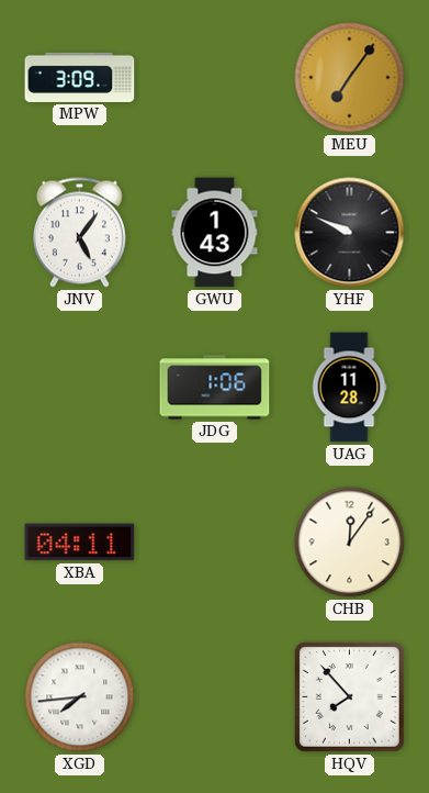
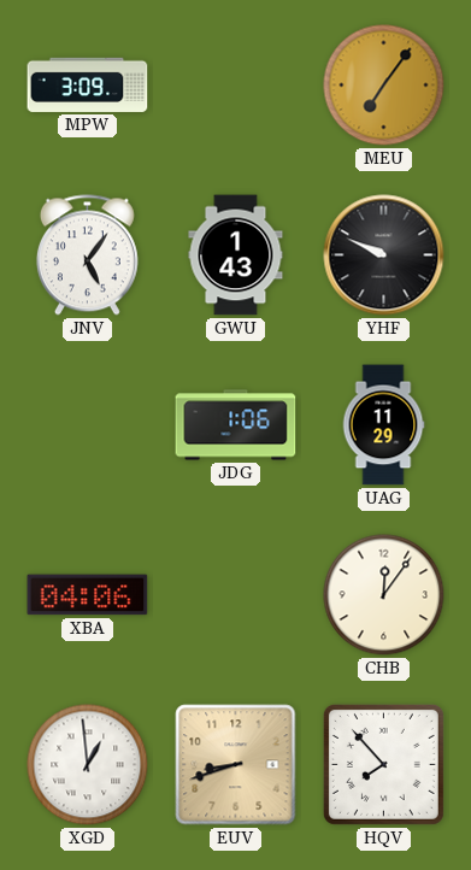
UAG: 11:28 -> 11:29 (383, 425)
XBA: 04:11 -> 04:06 (88, 595)
XGD: 7:44 -> 12:59 (88, 765)
EUV: none -> 8:42 (236, 765)
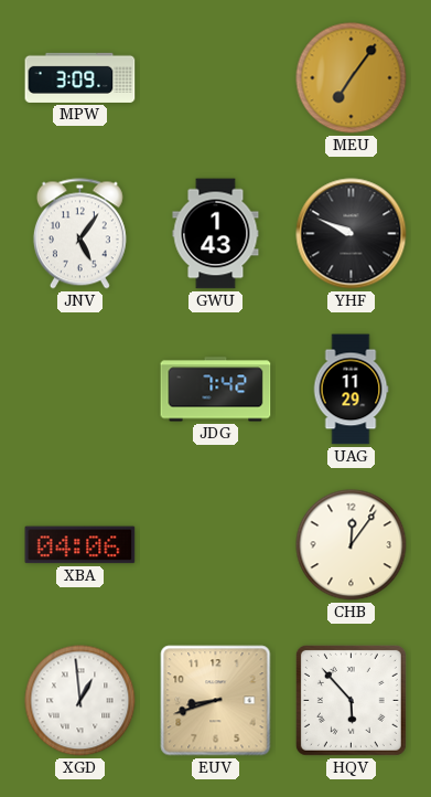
JDG: 1:06 -> 7:42 (216, 390)
HQV: 7:53 -> 5:53 (351, 700)
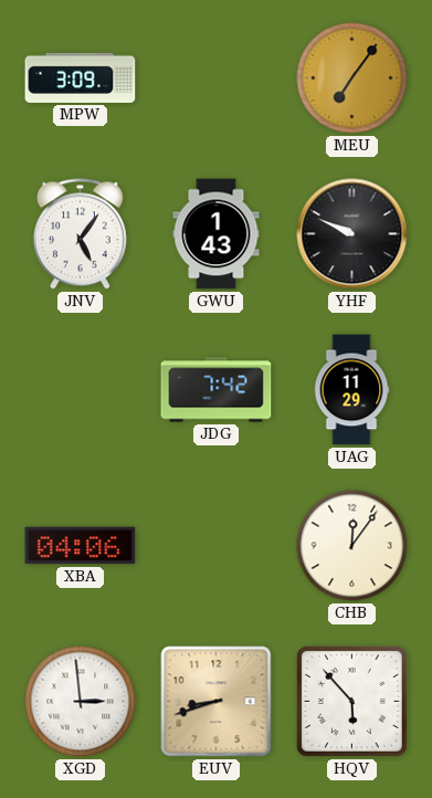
XGD: 12:59 -> 2:59 (81, 702)
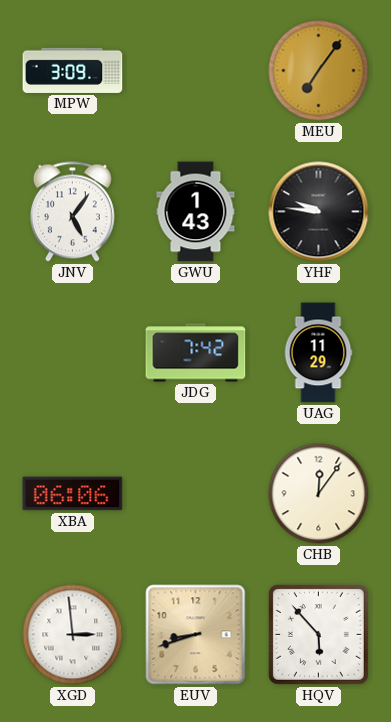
YHF: 9:49 -> 9:46 (319, 212)
XBA: 04:06 -> 06:06 (73, 494)
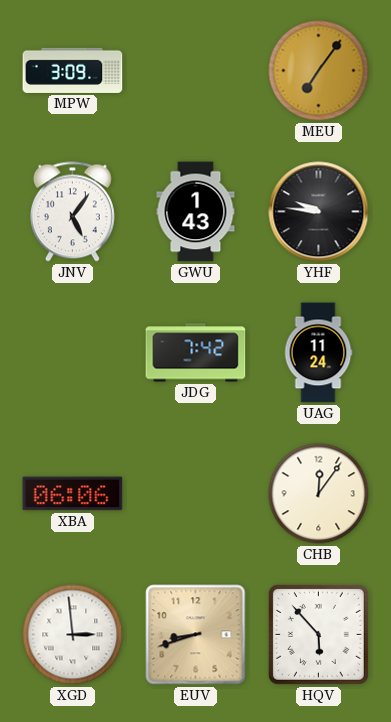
UAG: 11:29 -> 11:24 (318, 353)
